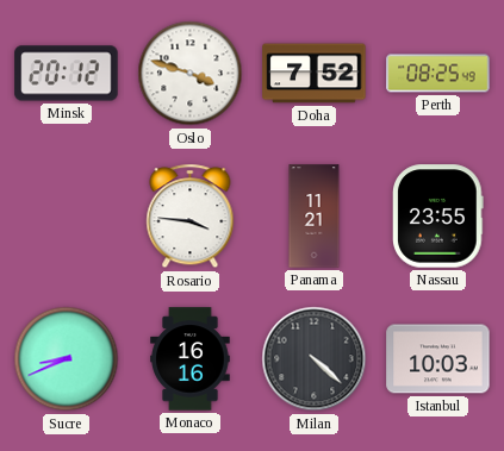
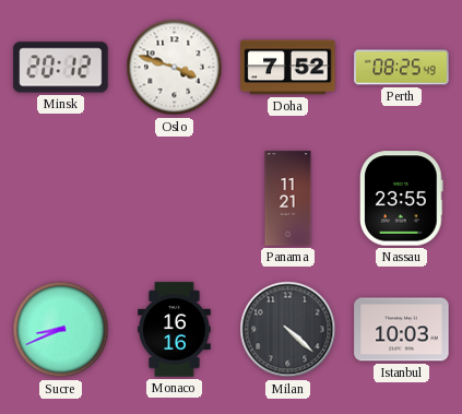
Rosario: 3:46 -> none (191, 217)
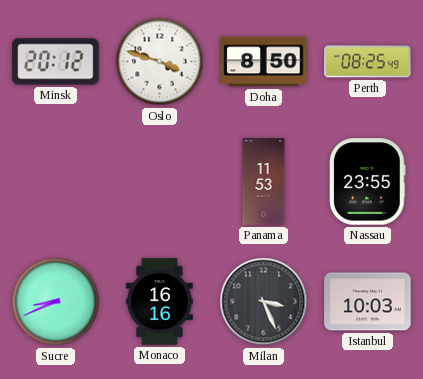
Doha: 7:52 -> 8:50 (264, 62)
Panama: 11:21 -> 11:53 (264, 182)
Milan: 4:22 -> 3:26 (264, 302)
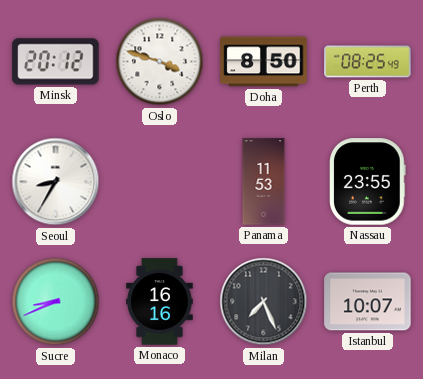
Seoul: none -> 8:35 (56, 182)
Milan: 3:26 -> 7:26 (264, 302)
Istanbul: 10:03 -> 10:07 (368, 302)
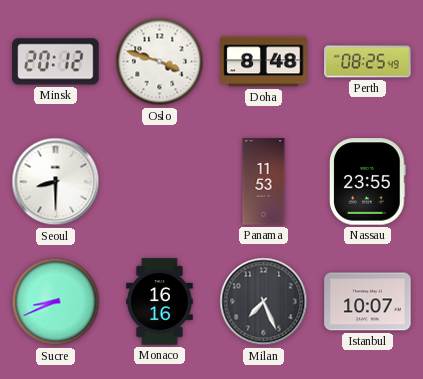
Doha: 8:50 -> 8:48 (264, 62)
Seoul: 8:35 -> 8:30 (56, 182)
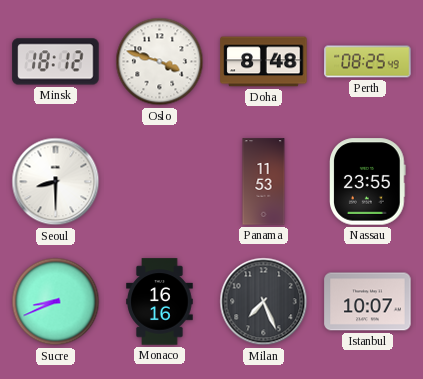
Minsk: 20:12 -> 18:12 (56, 62)
